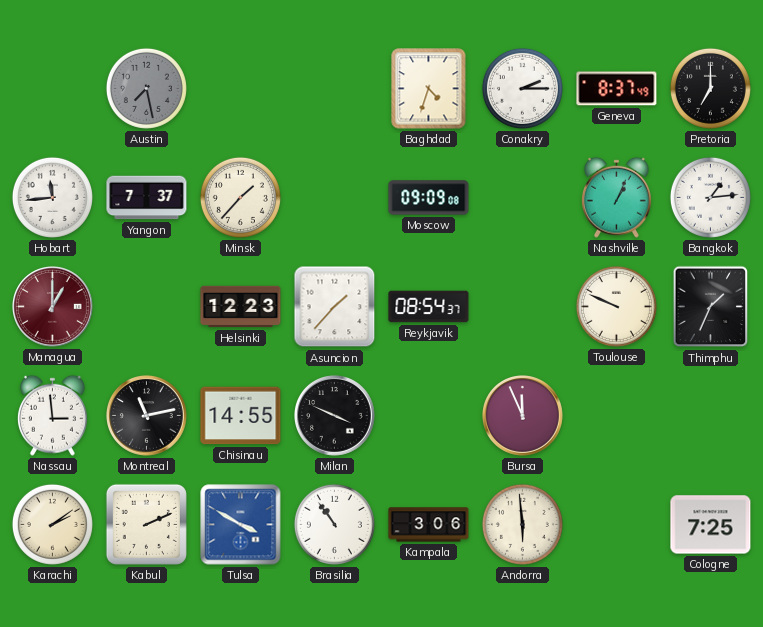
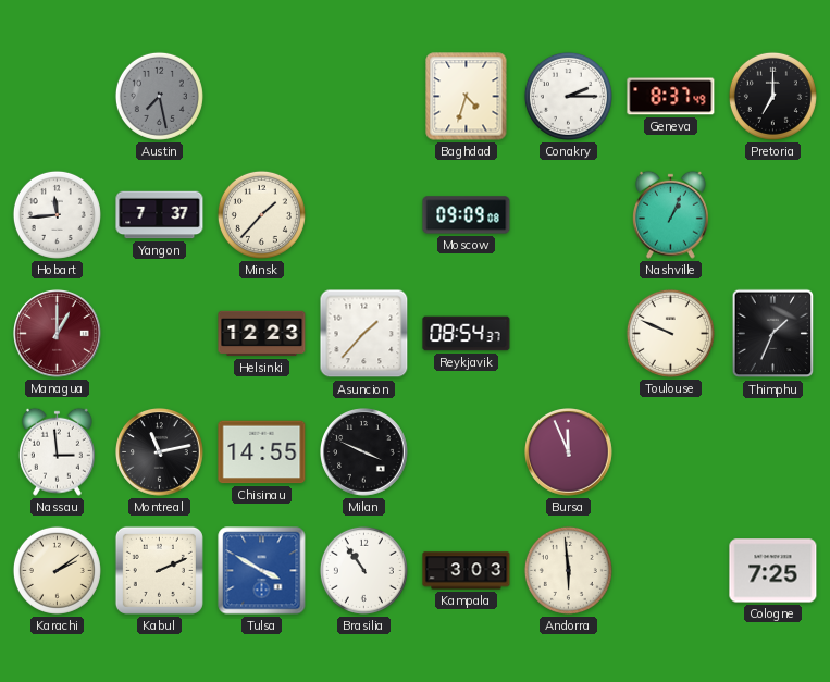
Bangkok: 1:14 -> none (710, 197)
Kampala: 3:06 -> 3:03 (467, 571)
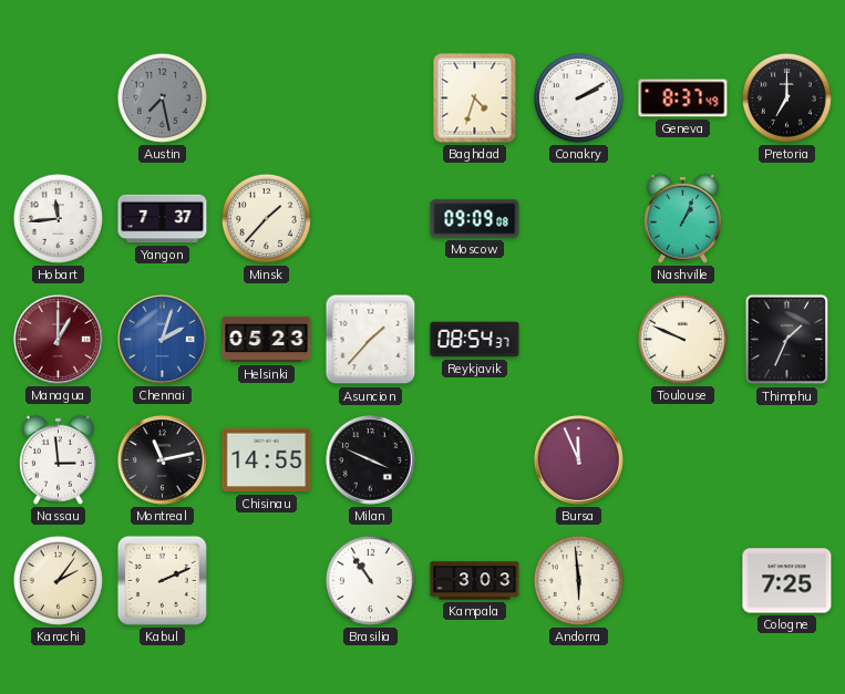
Conakry: 2:15 -> 2:10 (578, 97)
Chennai: none -> 2:03 (163, 340)
Helsinki: 12:23 -> 05:23 (267, 340)
Karachi: 2:09 -> 2:06 (58, 580)
Tulsa: 3:50 -> none (262, 571)
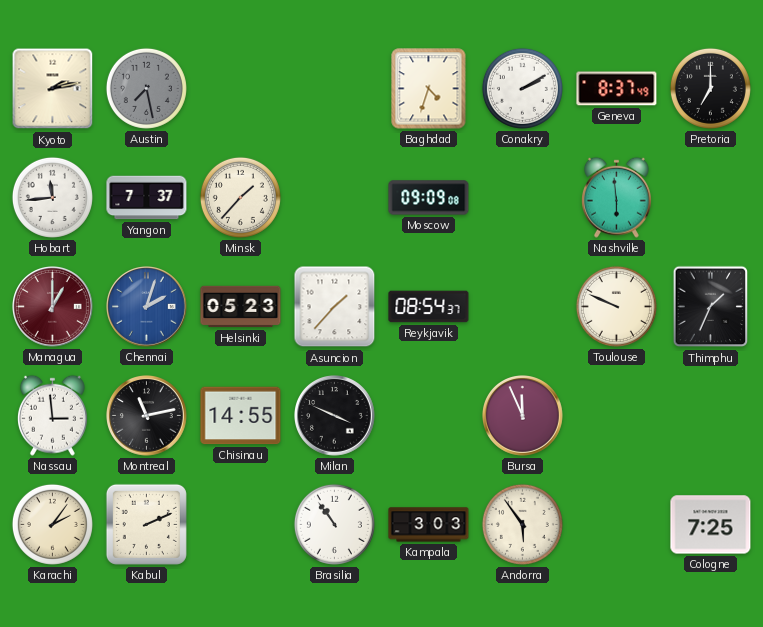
Kyoto: none -> 2:13 (53, 89)
Nashville: 1:04 -> 5:59 (616, 197)
Andorra: 5:59 -> 5:54 (522, 524)
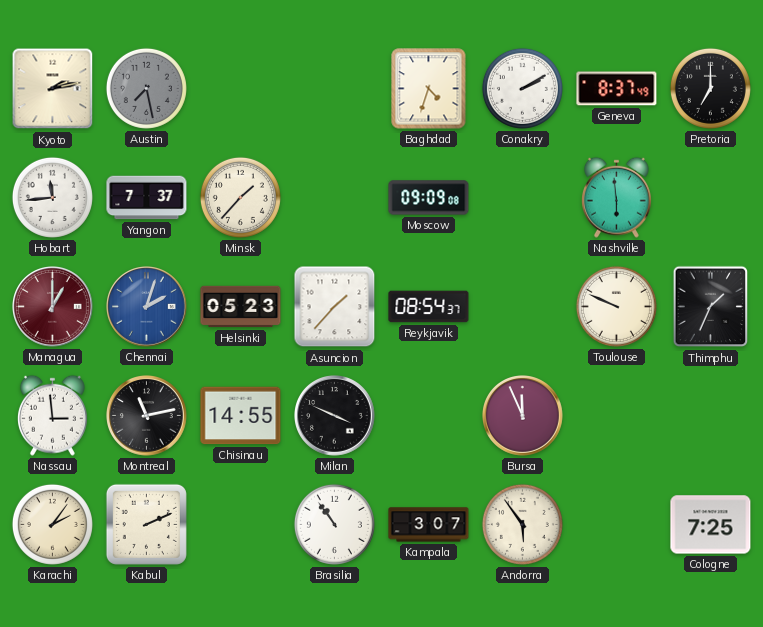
Kampala: 3:03 -> 3:07 (429, 525)
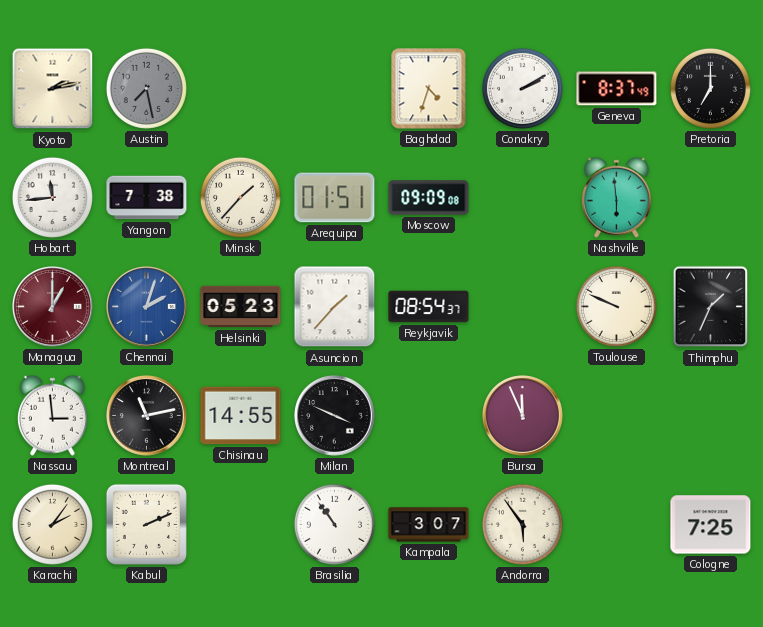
Yangon: 7:37 -> 7:38 (147, 198)
Arequipa: none -> 01:51 (335, 198)
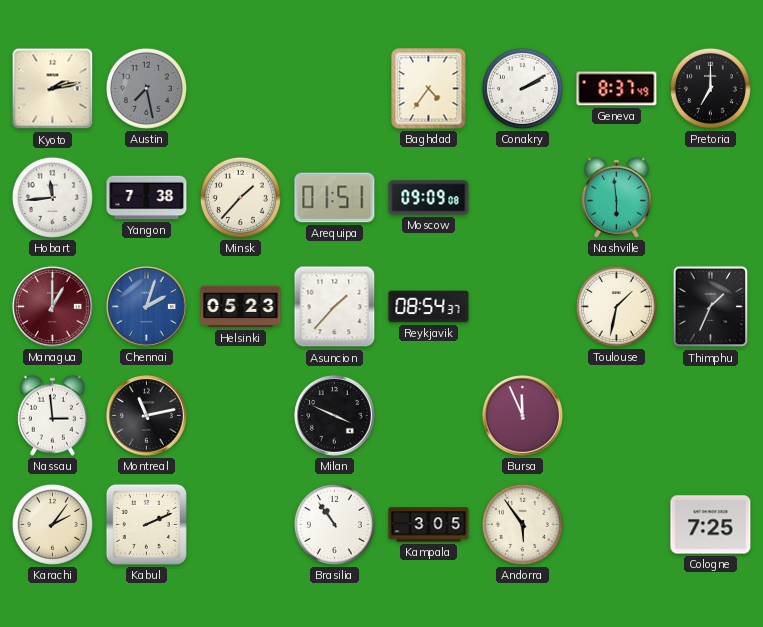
Baghdad: 4:33 -> 4:36 (429, 89)
Toulouse: 9:49 -> 1:32 (616, 306)
Chisinau: 14:55 -> none (241, 416)
Kampala: 3:07 -> 3:05 (429, 525)
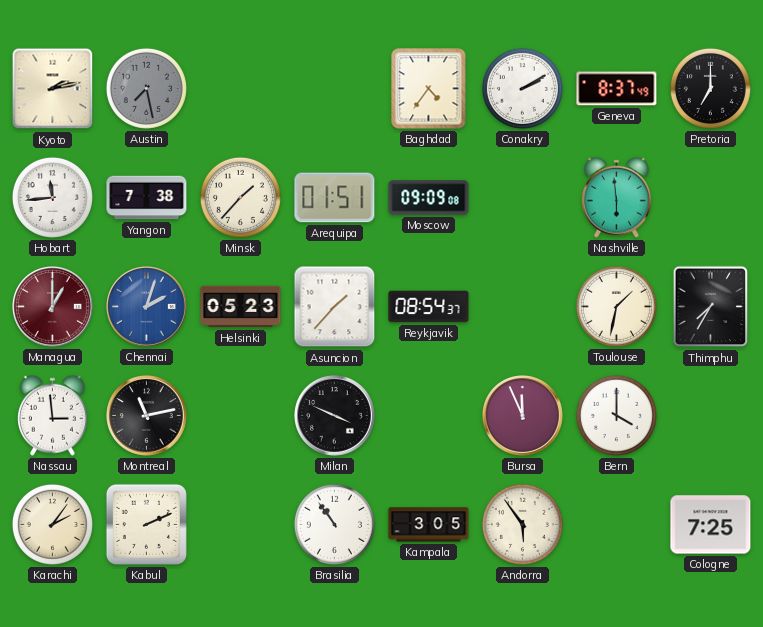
Thimphu: 1:34 -> 7:35 (711, 307)
Bern: none -> 4:00 (616, 415)
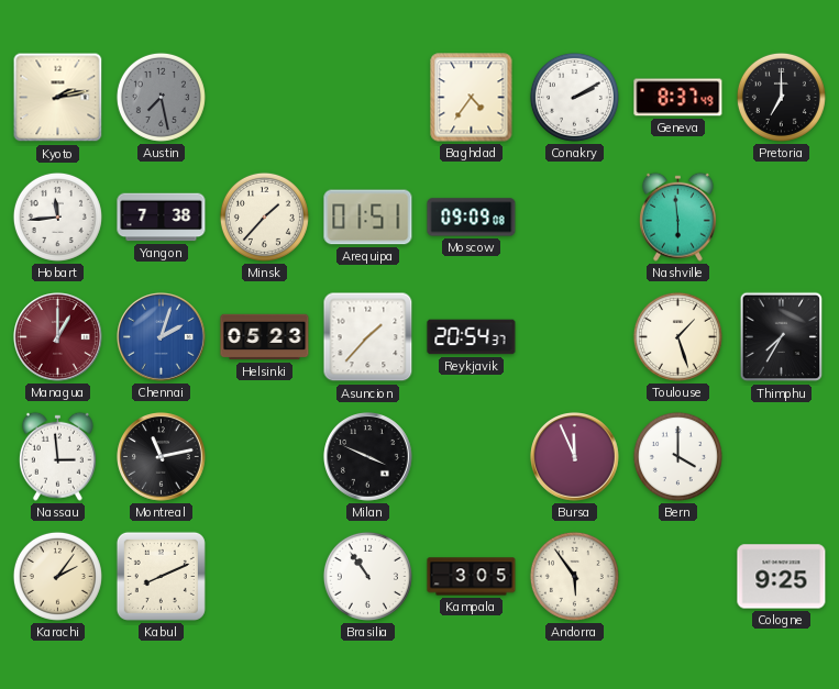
Reykjavik: 08:54 -> 20:54 (472, 337)
Toulouse: 1:32 -> 1:27 (677, 336)
Kabul: 2:11 -> 8:11 (161, 576)
Cologne: 7:25 -> 9:25 (782, 577)
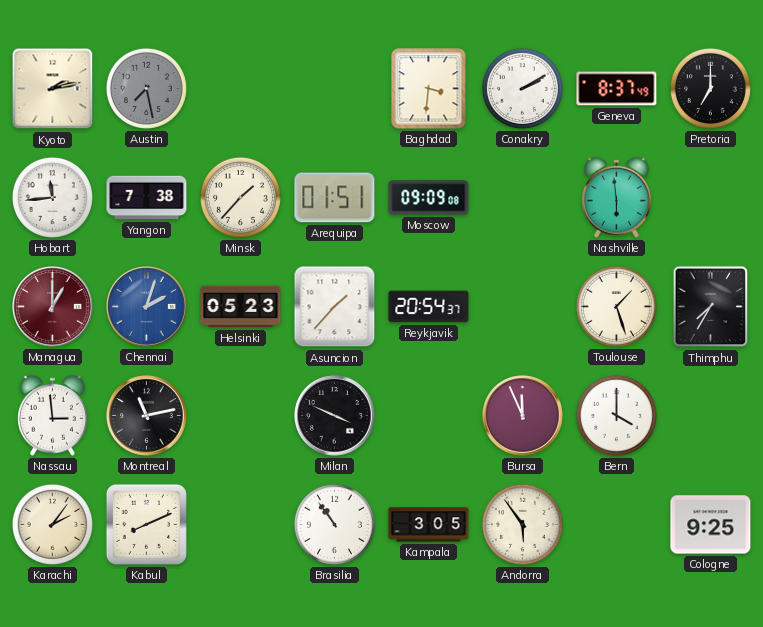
Baghdad: 4:36 -> 3:31 (429, 89)
